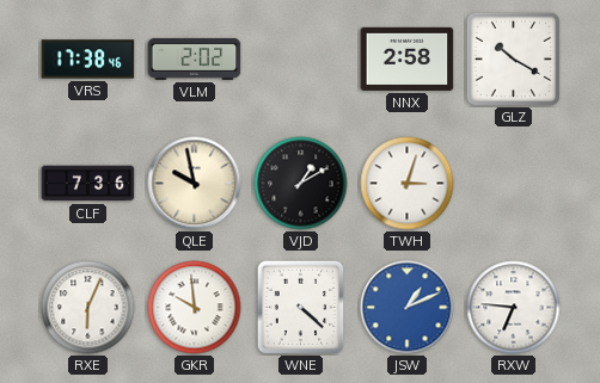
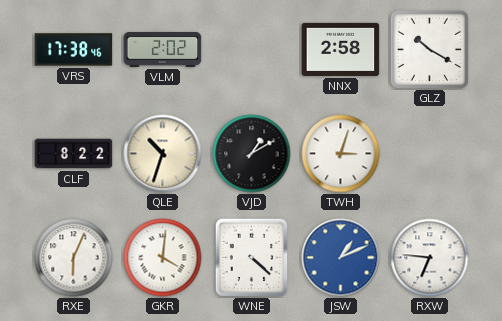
CLF: 7:36 -> 8:22 (74, 154)
QLE: 9:58 -> 10:33 (163, 154)
GKR: 9:59 -> 4:01 (163, 258)
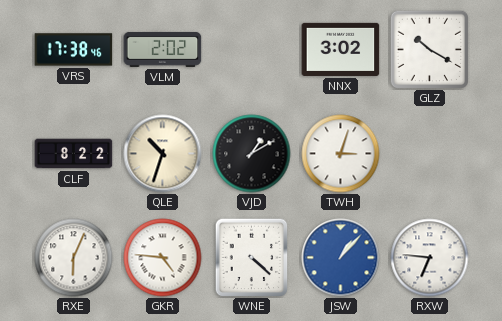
NNX: 2:58 -> 3:02 (341, 49)
GKR: 4:01 -> 4:46 (163, 258)
JSW: 1:11 -> 1:07 (341, 258)
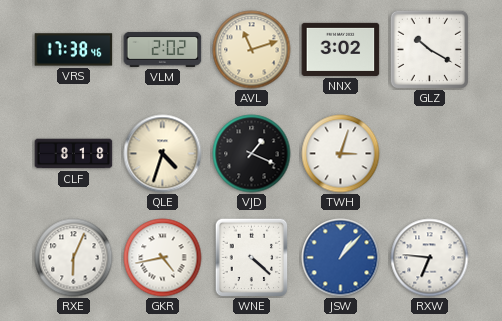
AVL: none -> 11:12 (252, 50)
CLF: 8:22 -> 8:18 (74, 154)
QLE: 10:33 -> 4:33 (163, 154)
VJD: 1:10 -> 1:19 (252, 154)
GKR: 4:46 -> 4:43 (163, 258)
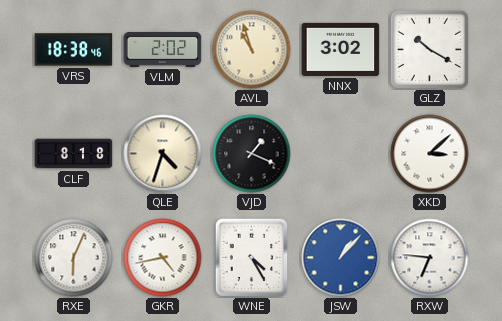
VRS: 17:38 -> 18:38 (74, 50)
AVL: 11:12 -> 10:57 (252, 50)
TWH: 3:03 -> none (341, 154)
XKD: none -> 3:08 (430, 154)
WNE: 4:22 -> 4:25 (252, 257)
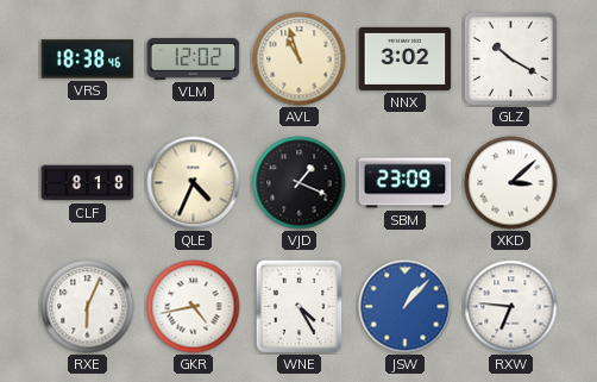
VLM: 2:02 -> 12:02 (194, 58)
QLE: 4:33 -> 4:34 (194, 183)
SBM: none -> 23:09 (406, 183)
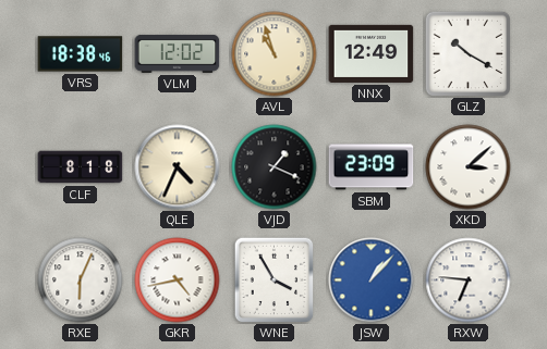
NNX: 3:02 -> 12:49 (372, 53)
WNE: 4:25 -> 3:55 (275, 279)
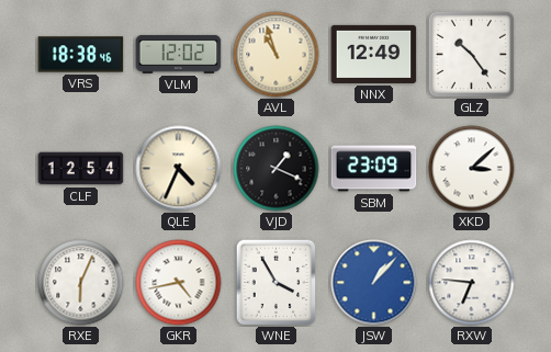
GLZ: 10:20 -> 10:24 (471, 54)
CLF: 8:18 -> 12:54 (81, 169)
